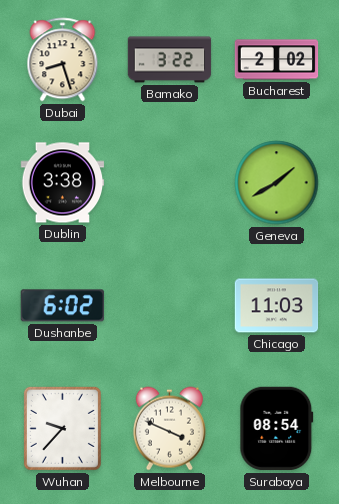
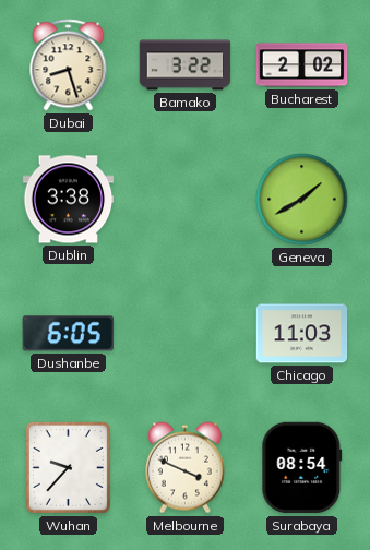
Dushanbe: 6:02 -> 6:05 (68, 334)
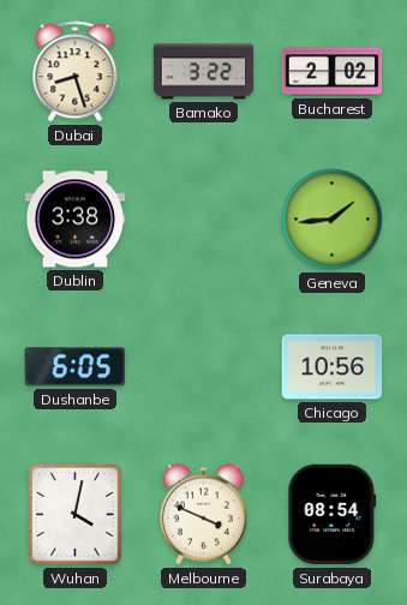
Geneva: 1:40 -> 1:44 (333, 220)
Chicago: 11:03 -> 10:56 (333, 367)
Wuhan: 9:37 -> 4:02 (74, 514)
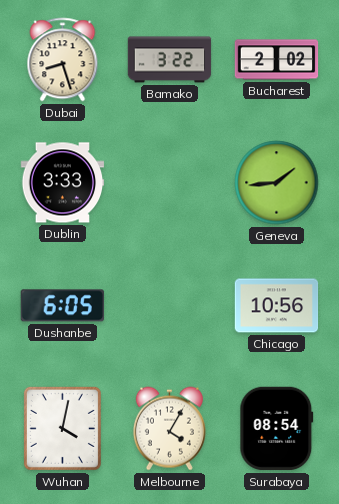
Dublin: 3:38 -> 3:33 (63, 183)
Melbourne: 3:49 -> 4:05 (169, 429)
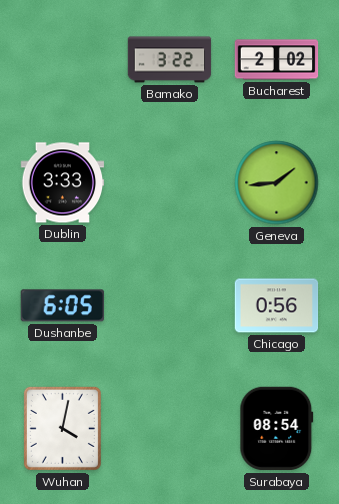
Dubai: 8:27 -> none (63, 60)
Chicago: 10:56 -> 0:56 (277, 306)
Melbourne: 4:05 -> none (169, 429)
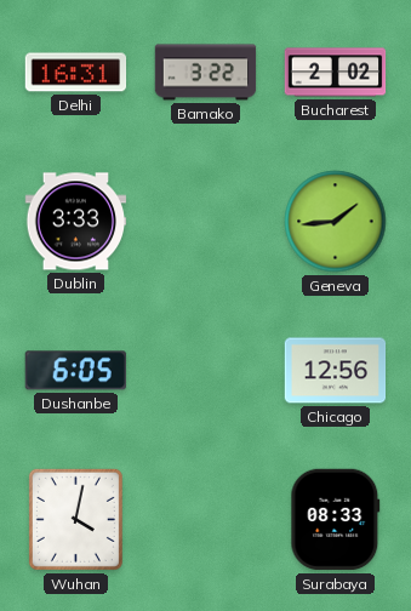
Delhi: none -> 16:31 (76, 73)
Chicago: 0:56 -> 12:56 (336, 371)
Surabaya: 08:54 -> 08:33 (336, 520)
